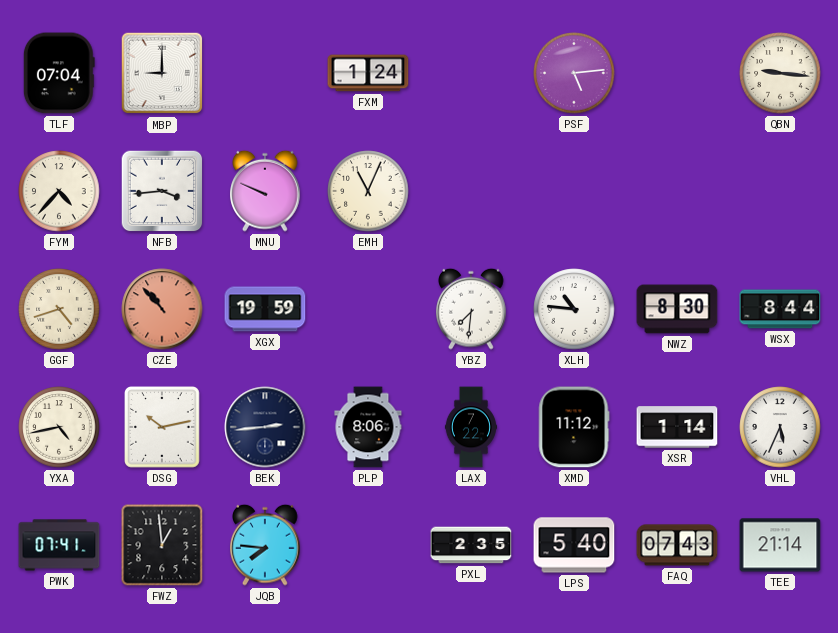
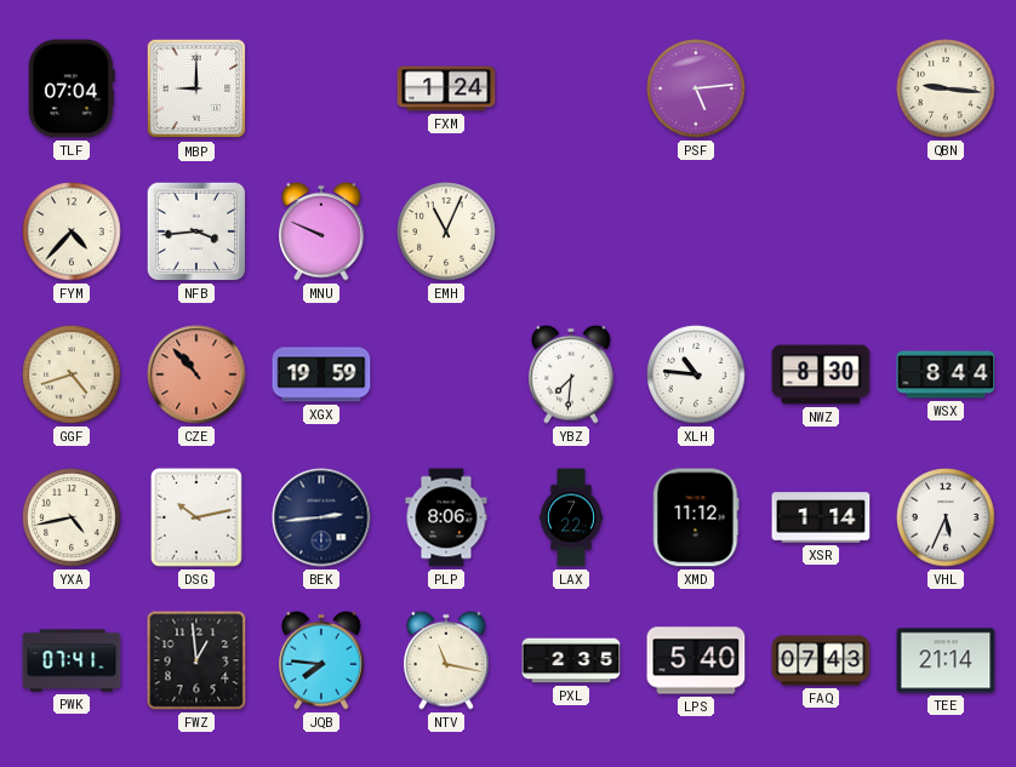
NTV: none -> 11:17 (446, 660)
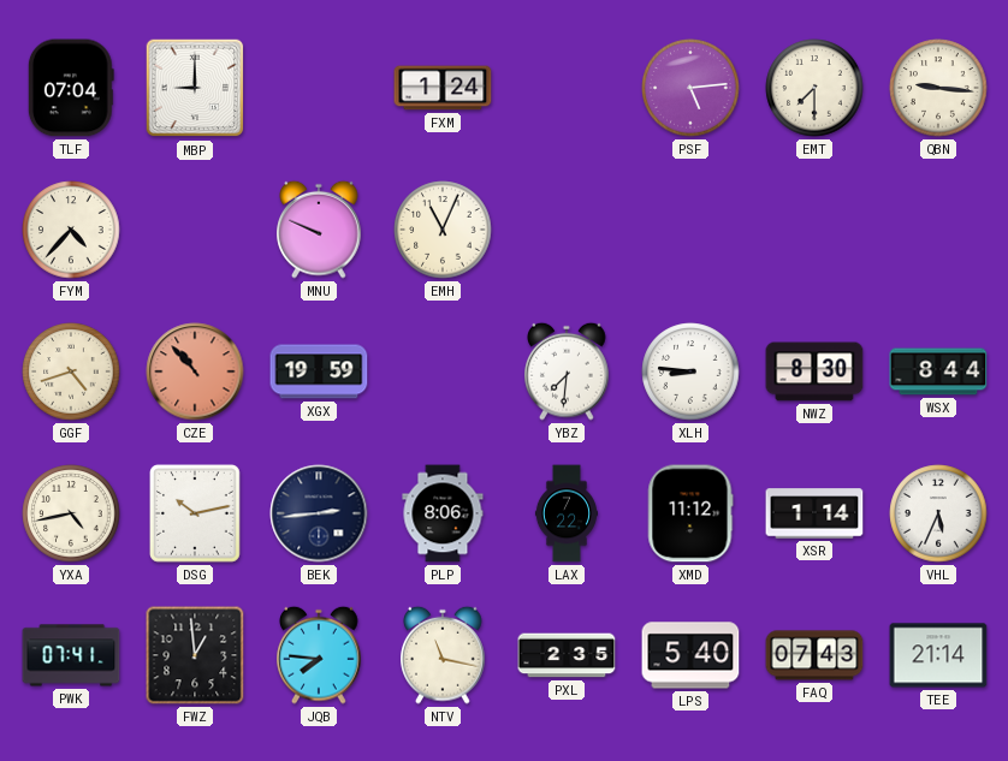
EMT: none -> 7:30 (814, 88)
NFB: 3:44 -> none (196, 231)
XLH: 10:46 -> 8:46 (690, 371)
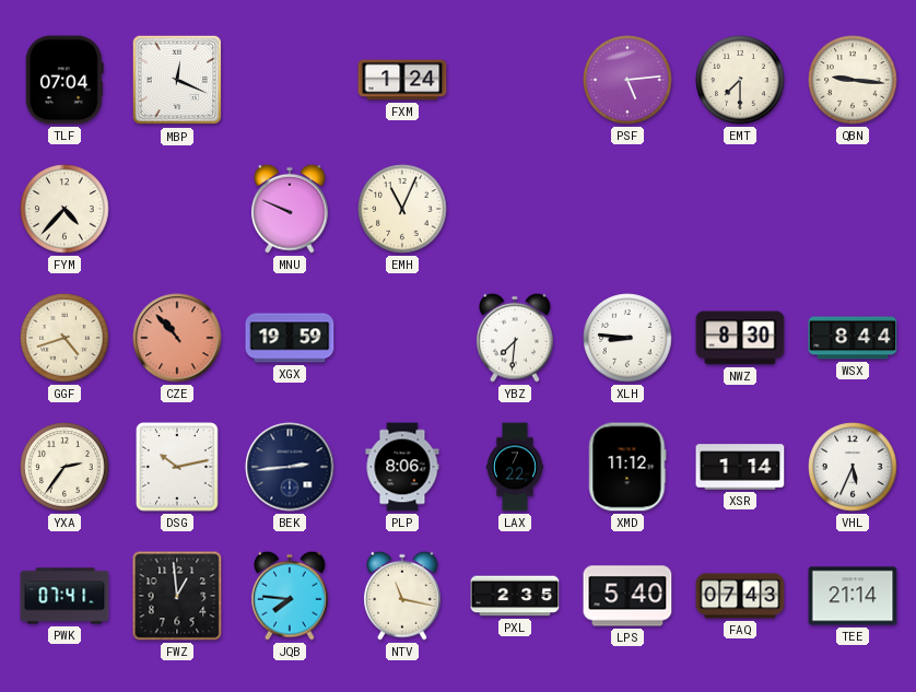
MBP: 9:00 -> 12:19 (177, 80)
YXA: 4:43 -> 2:36 (64, 467)
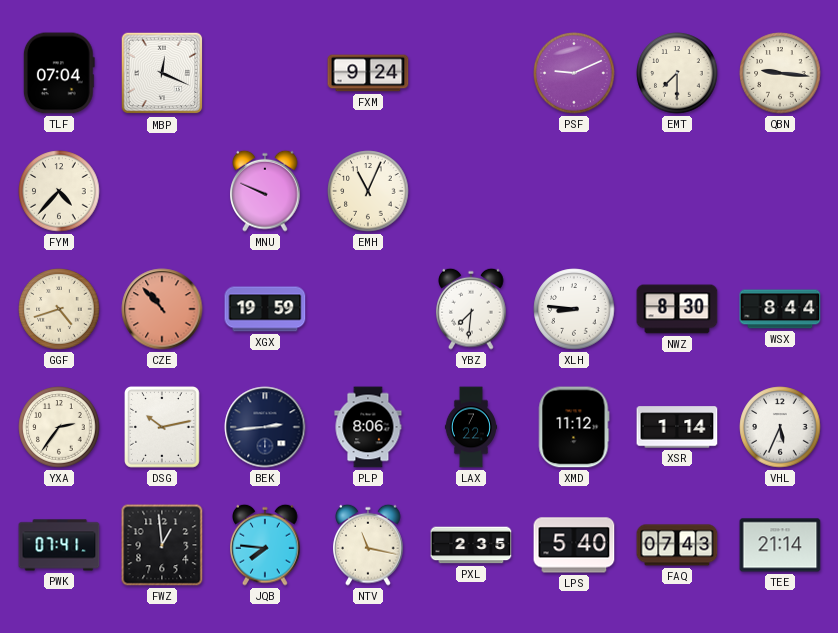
FXM: 1:24 -> 9:24 (368, 73)
PSF: 5:14 -> 9:11 (574, 73)
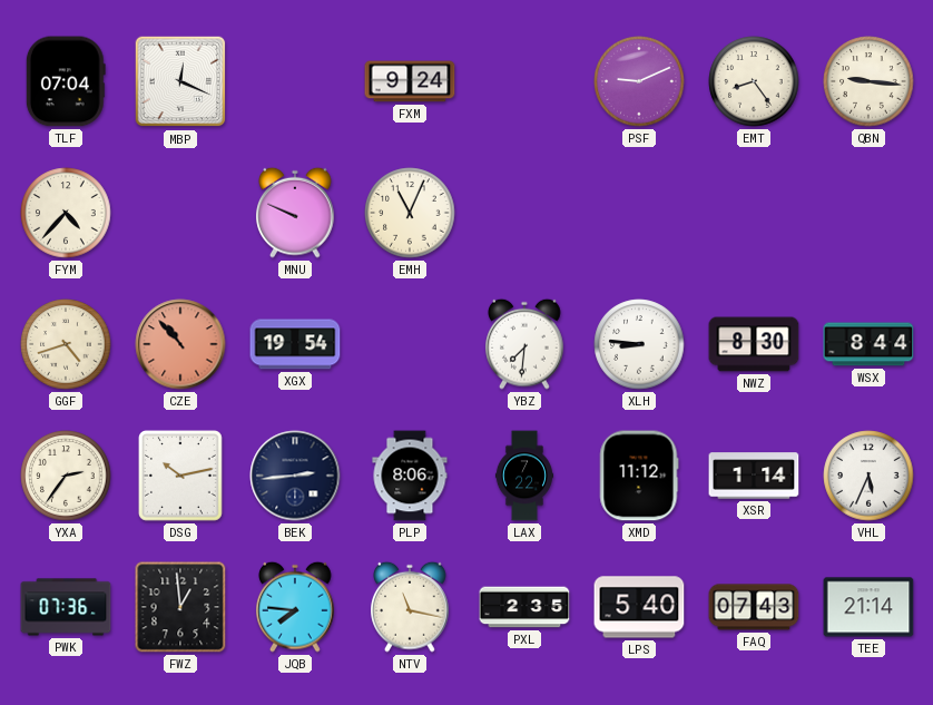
EMT: 7:30 -> 8:24 (754, 81)
XGX: 19:59 -> 19:54 (295, 344)
PWK: 07:41 -> 07:36 (66, 607)
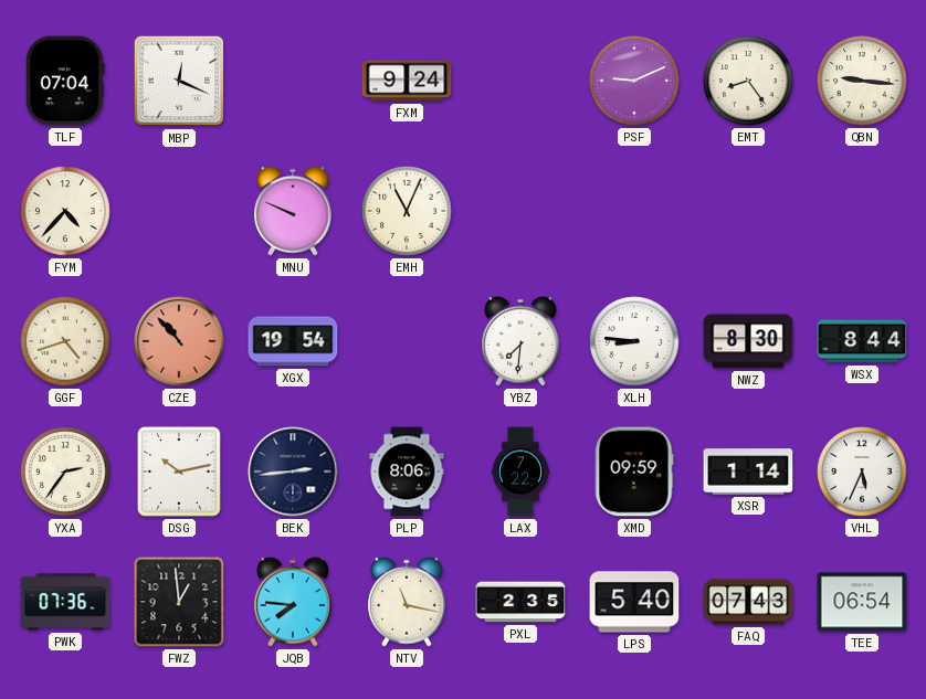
XMD: 11:12 -> 09:59 (634, 472)
TEE: 21:14 -> 06:54 (862, 602)
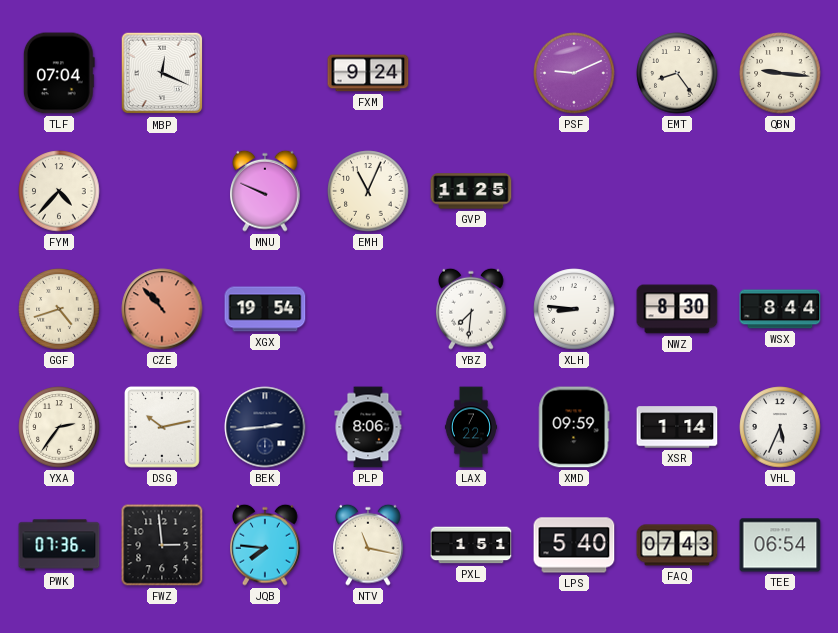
GVP: none -> 11:25 (471, 191)
FWZ: 12:59 -> 2:59 (162, 545)
PXL: 2:35 -> 1:51 (471, 545)
